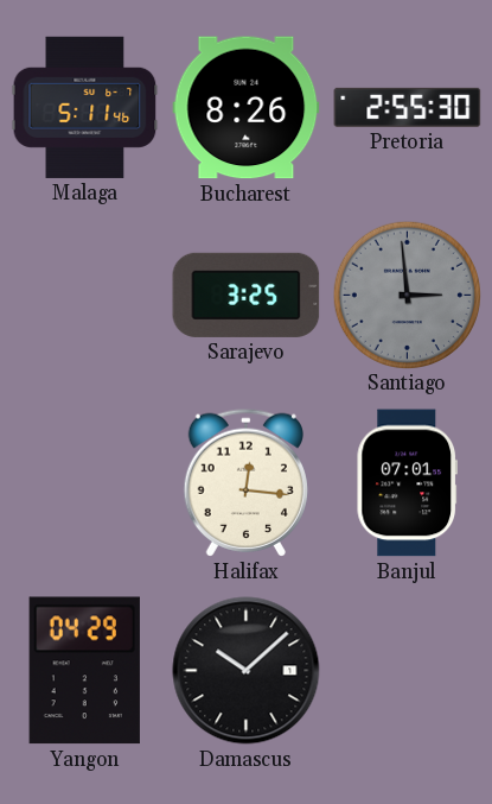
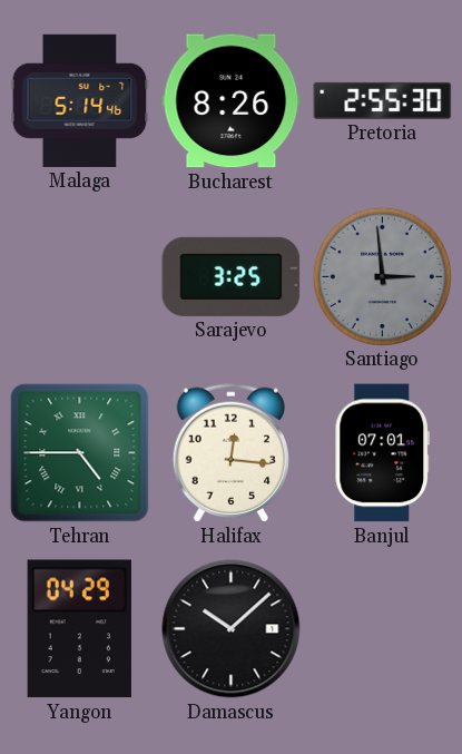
Malaga: 5:11 -> 5:14 (80, 100)
Tehran: none -> 4:45 (80, 453)
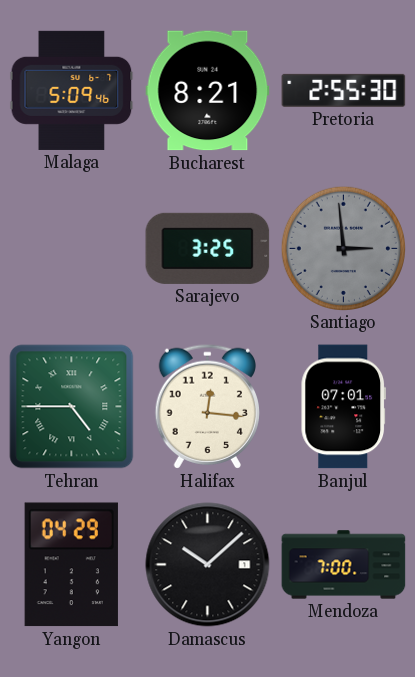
Malaga: 5:14 -> 5:09 (72, 90)
Bucharest: 8:26 -> 8:21 (208, 91)
Mendoza: none -> 7:00 (344, 565)
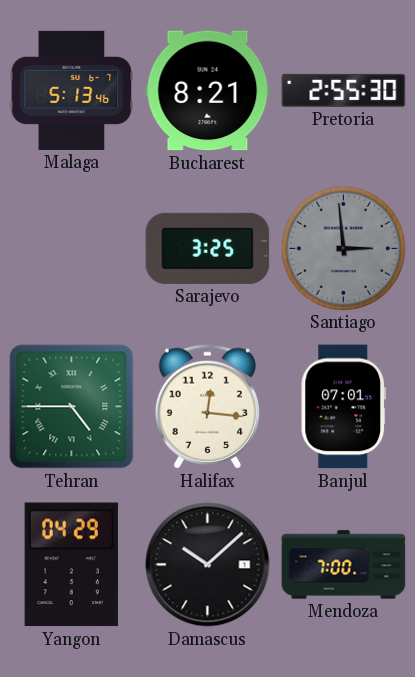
Malaga: 5:09 -> 5:13 (72, 90)
